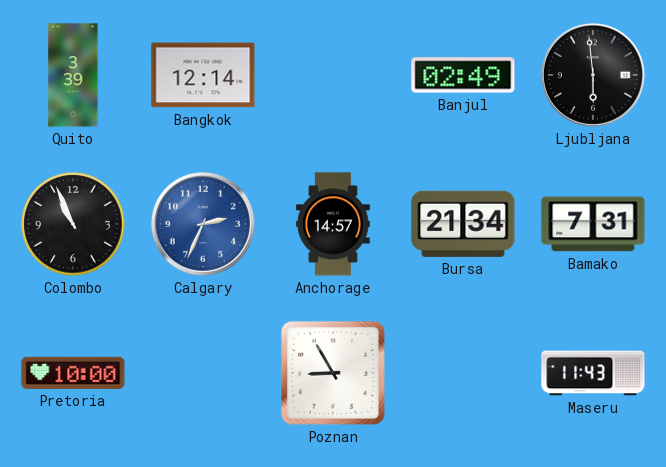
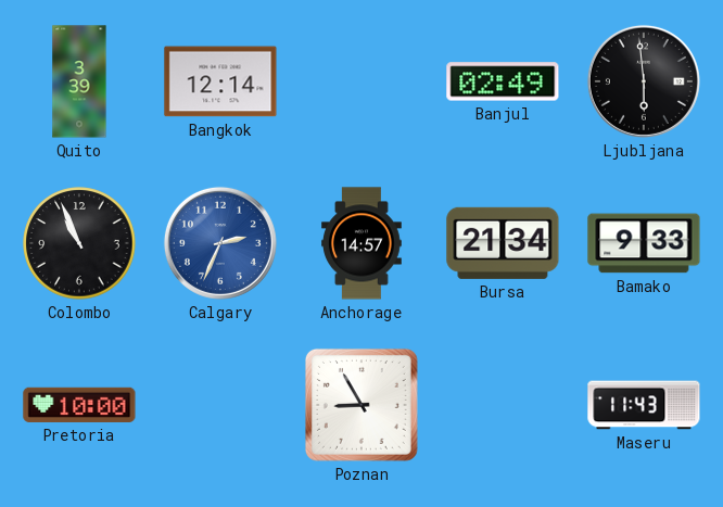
Bamako: 7:31 -> 9:33 (644, 243)
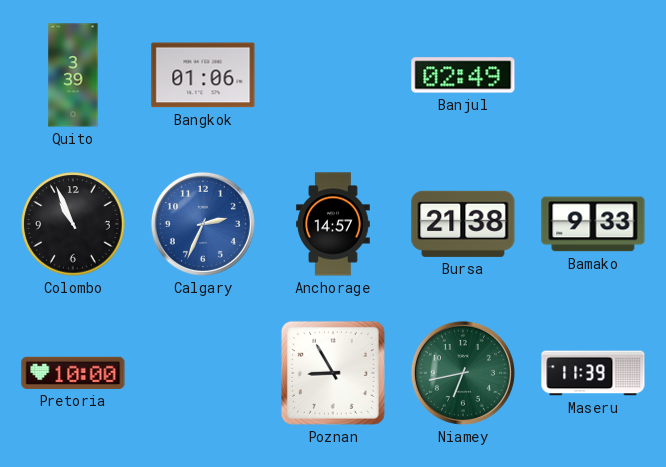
Bangkok: 12:14 -> 01:06 (203, 75)
Ljubljana: 5:59 -> none (644, 81)
Bursa: 21:34 -> 21:38 (463, 224)
Niamey: none -> 6:43 (463, 373)
Maseru: 11:43 -> 11:39 (593, 373)
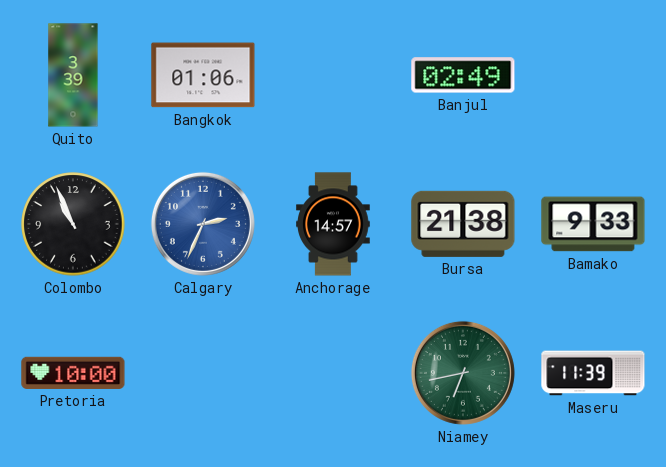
Poznan: 8:55 -> none (333, 373)
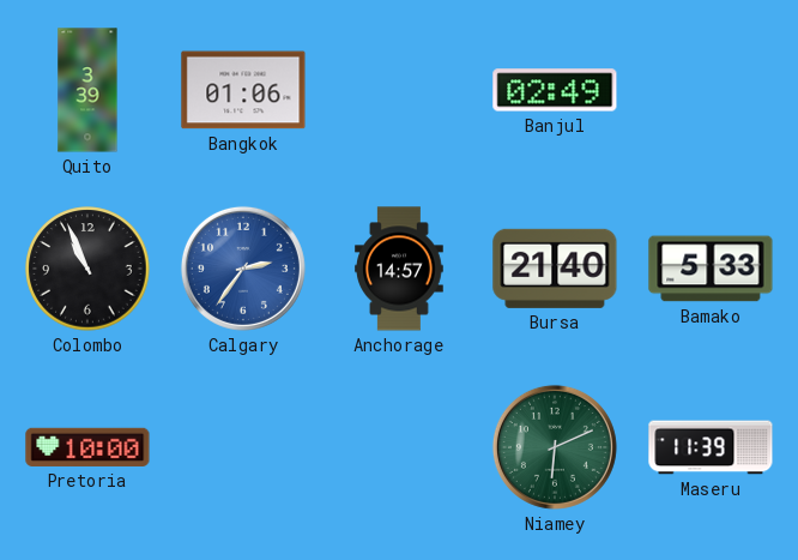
Calgary: 2:34 -> 2:36 (243, 269)
Bursa: 21:38 -> 21:40 (555, 269)
Bamako: 9:33 -> 5:33 (711, 269)
Niamey: 6:43 -> 6:11 (555, 447)
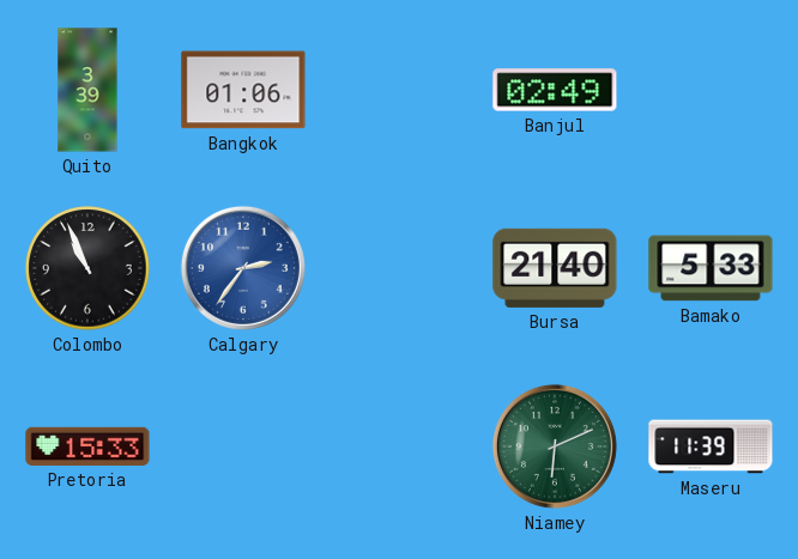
Anchorage: 14:57 -> none (400, 269)
Pretoria: 10:00 -> 15:33 (87, 446)
